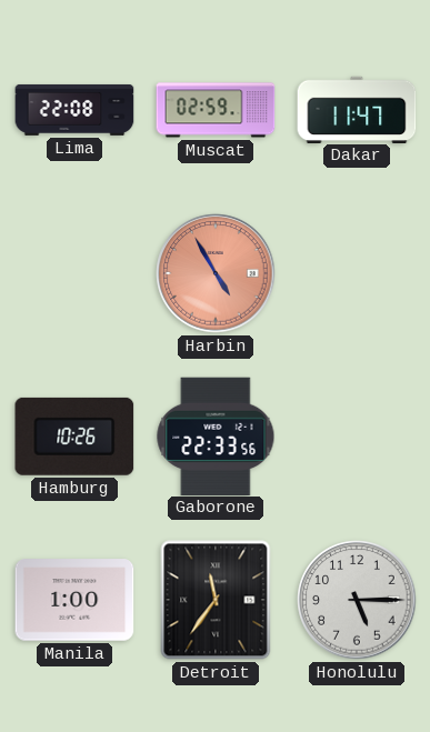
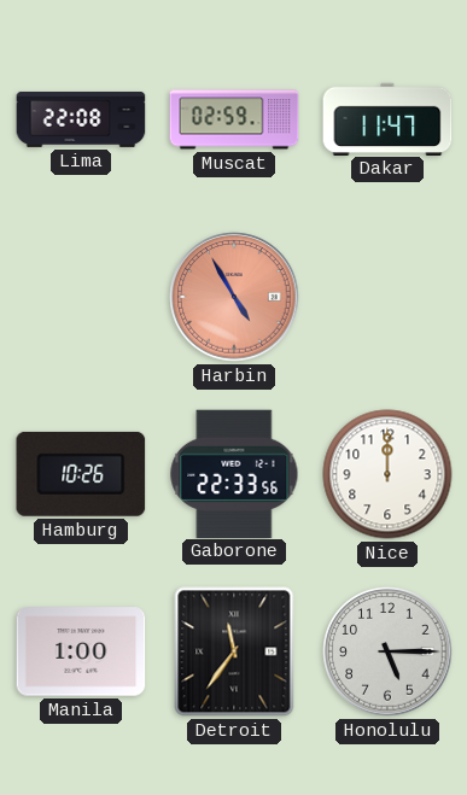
Nice: none -> 12:00 (387, 474)
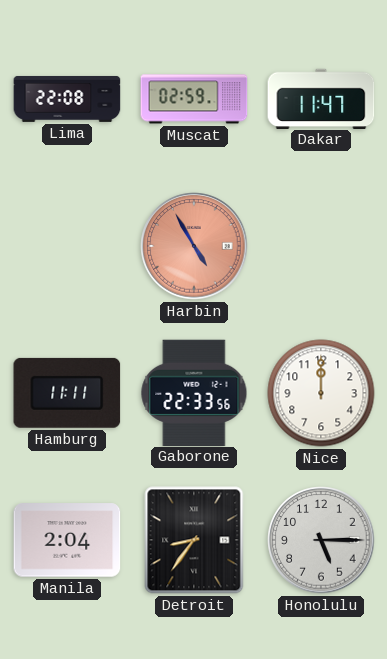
Hamburg: 10:26 -> 11:11 (67, 393)
Manila: 1:00 -> 2:04 (67, 540)
Detroit: 11:36 -> 8:36 (194, 540)
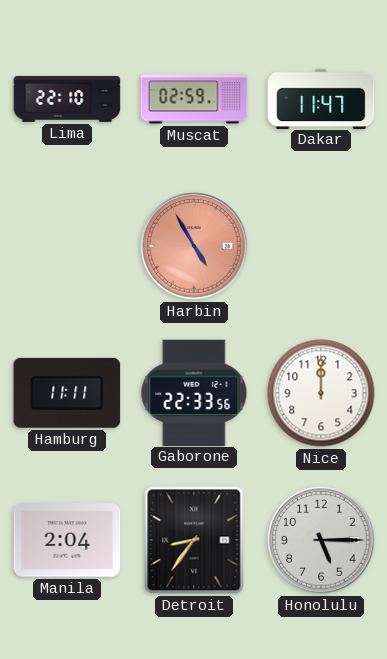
Lima: 22:08 -> 22:10 (67, 99)
